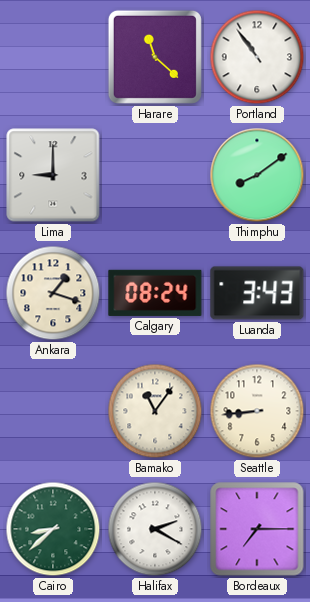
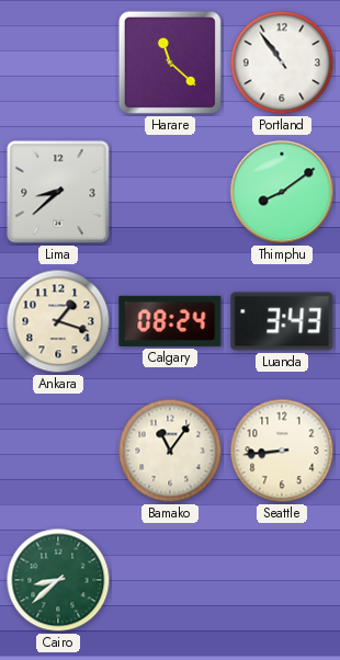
Lima: 9:00 -> 8:38 (58, 192)
Halifax: 2:20 -> none (155, 529)
Bordeaux: 7:15 -> none (257, 529)
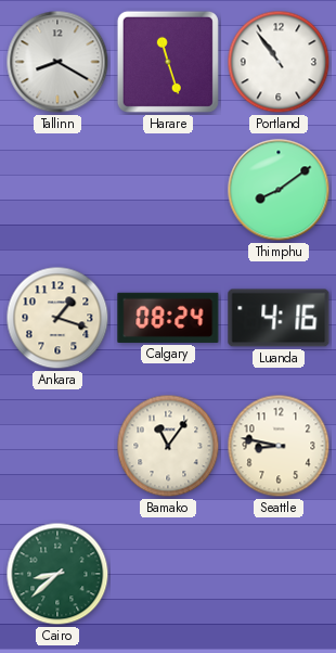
Tallinn: none -> 8:20 (57, 62)
Harare: 11:22 -> 11:27 (168, 62)
Lima: 8:38 -> none (58, 192)
Luanda: 3:43 -> 4:16 (279, 318)
Seattle: 8:44 -> 8:47 (279, 446)
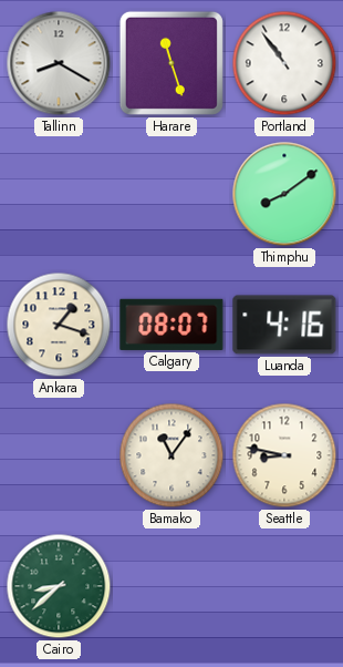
Calgary: 08:24 -> 08:07 (171, 325)
